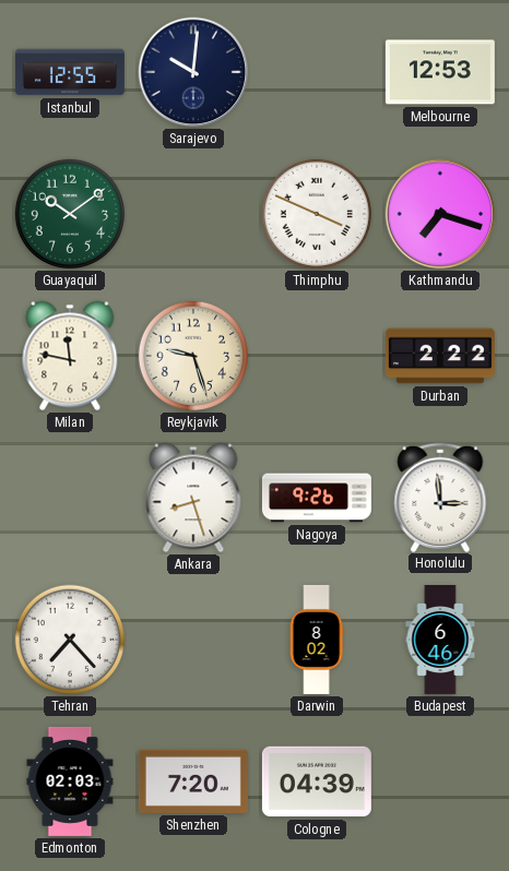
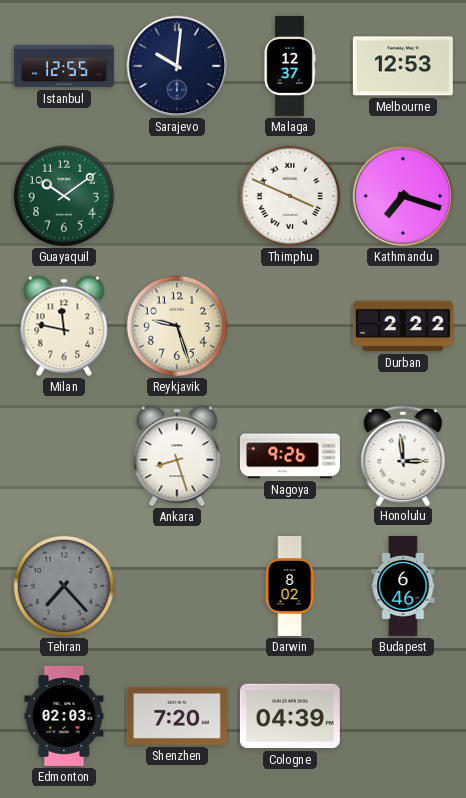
Malaga: none -> 12:37 (290, 66)
Tehran dial: white -> grey (64, 586)
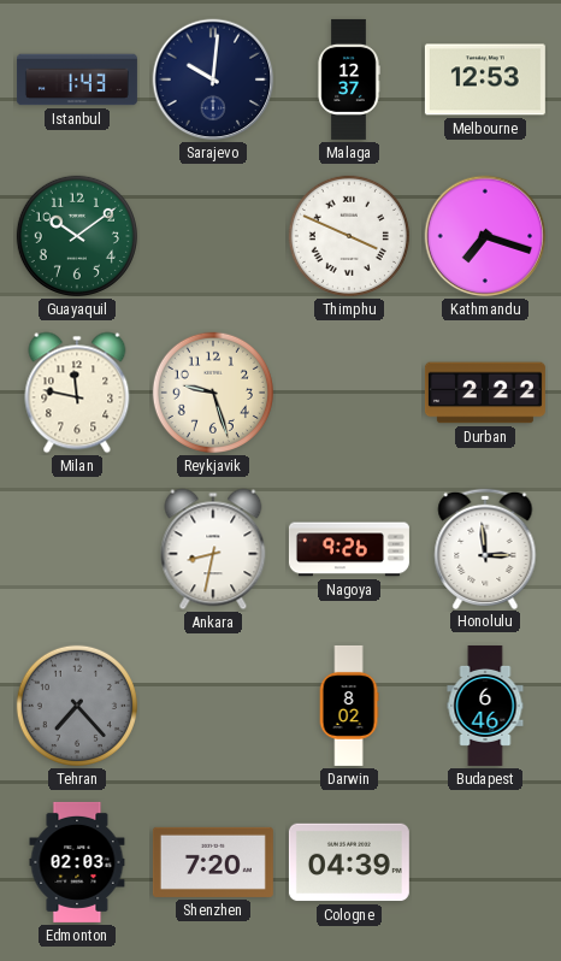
Istanbul: 12:55 -> 1:43 (77, 79)
Ankara: 8:27 -> 8:32 (213, 549)
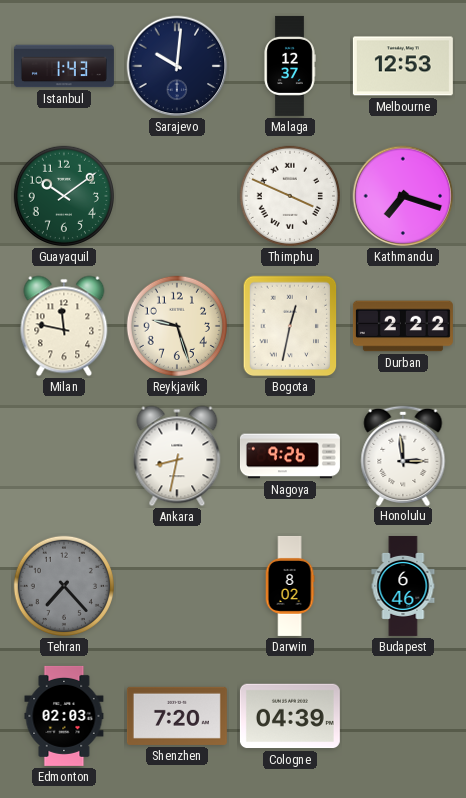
Bogota: none -> 12:32 (290, 326)
